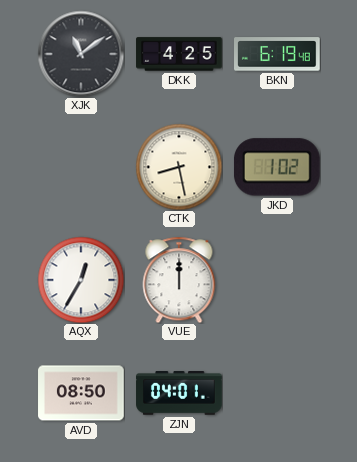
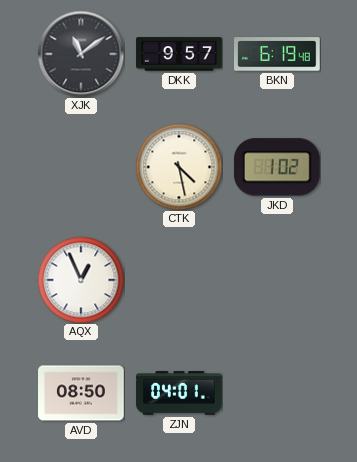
DKK: 4:25 -> 9:57 (179, 54)
CTK: 8:28 -> 4:28 (179, 167)
AQX: 12:35 -> 12:56 (81, 280)
VUE: 12:00 -> none (179, 280)
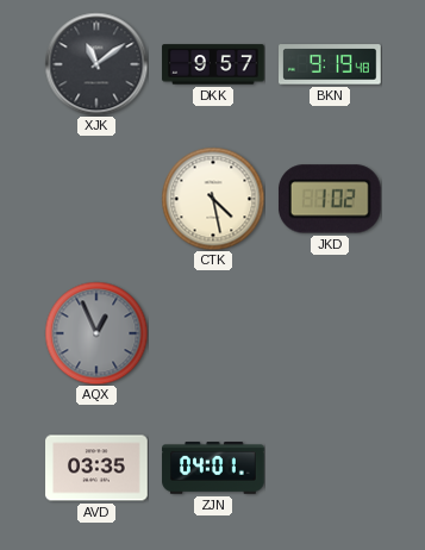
BKN: 6:19 -> 9:19 (331, 64)
AQX dial: white -> grey (96, 333)
AVD: 08:50 -> 03:35 (96, 468)
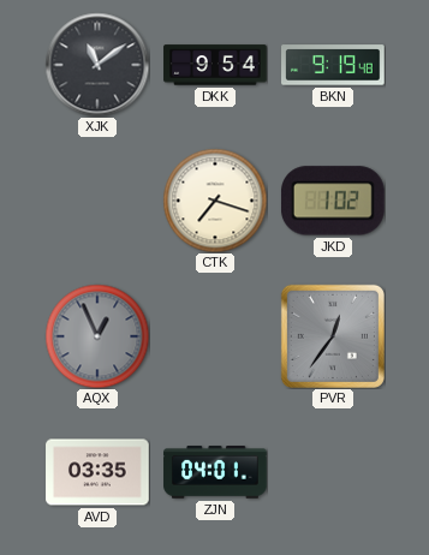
DKK: 9:57 -> 9:54 (215, 65)
CTK: 4:28 -> 7:18 (215, 201)
PVR: none -> 12:36 (333, 336)
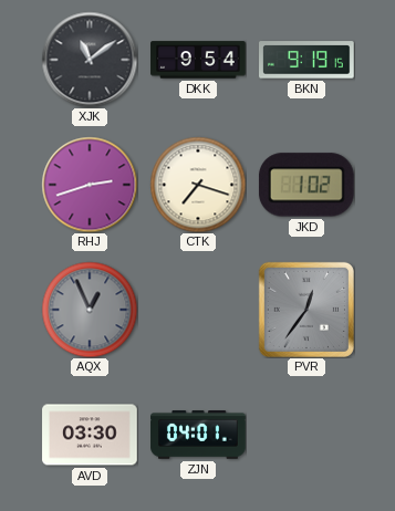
BKN: 9:19:48 -> 9:19:15 (308, 60)
RHJ: none -> 2:42 (90, 185)
AVD: 03:35 -> 03:30 (90, 435)
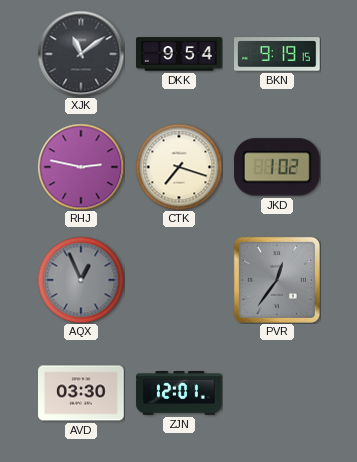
RHJ: 2:42 -> 2:47 (81, 167)
ZJN: 04:01 -> 12:01 (179, 394)
